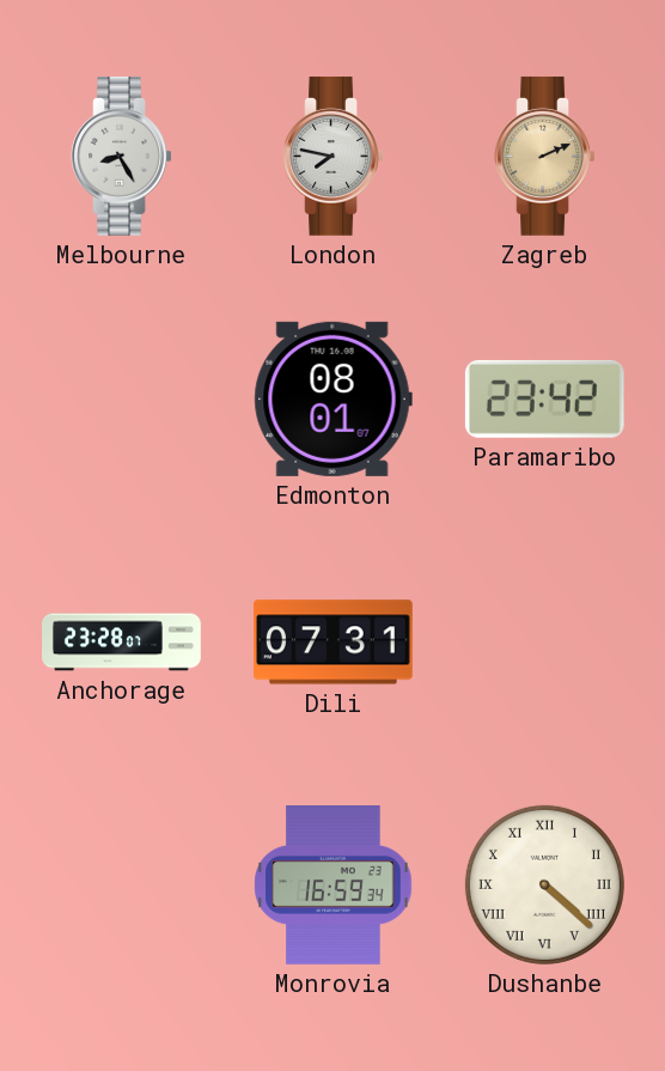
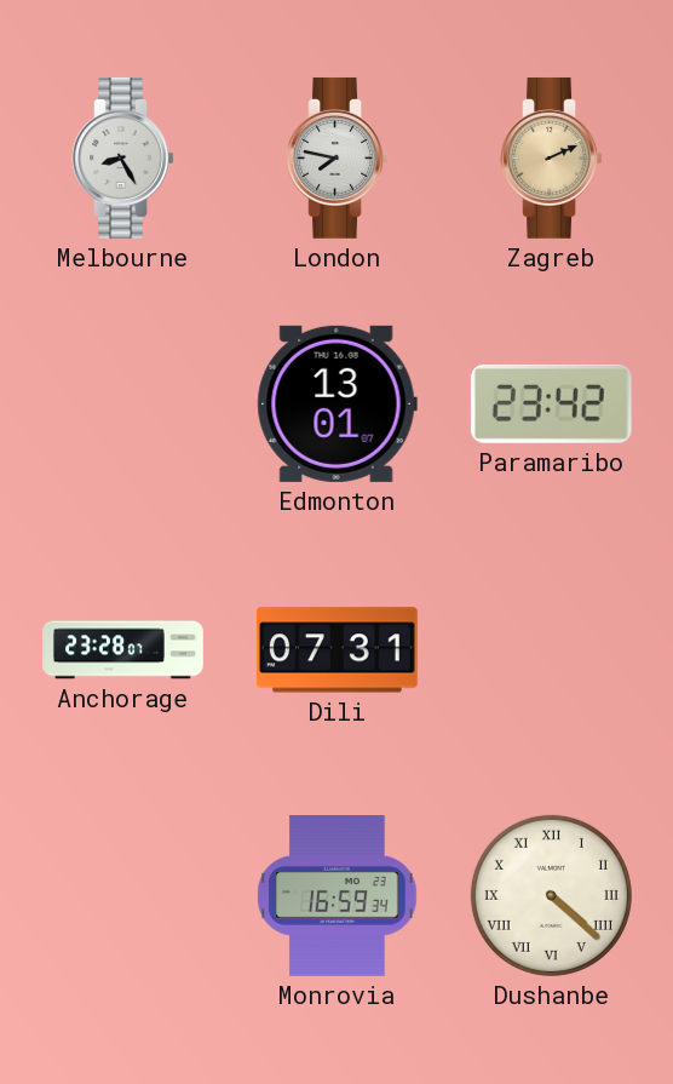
Edmonton: 08:01 -> 13:01 (336, 403)
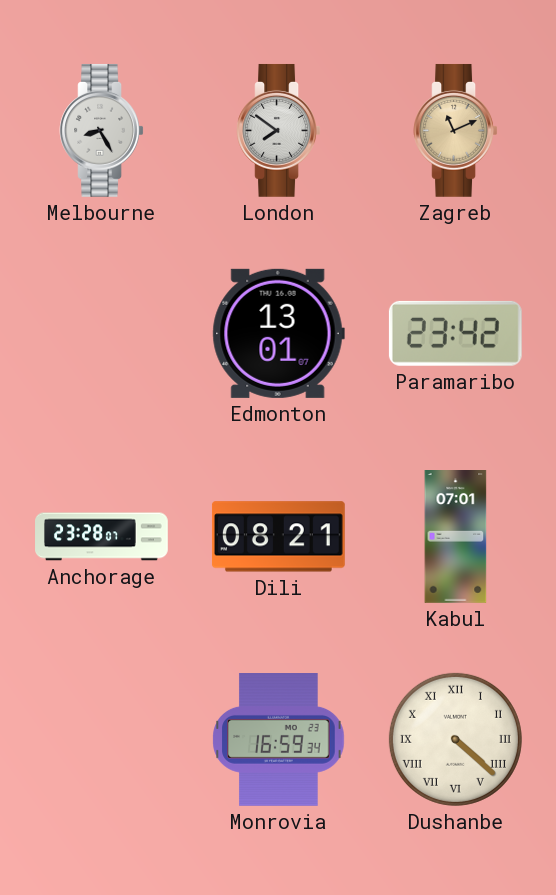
London: 7:47 -> 7:51 (279, 131)
Zagreb: 2:11 -> 11:11 (456, 131)
Dili: 07:31 -> 08:21 (278, 537)
Kabul: none -> 07:01 (456, 537)
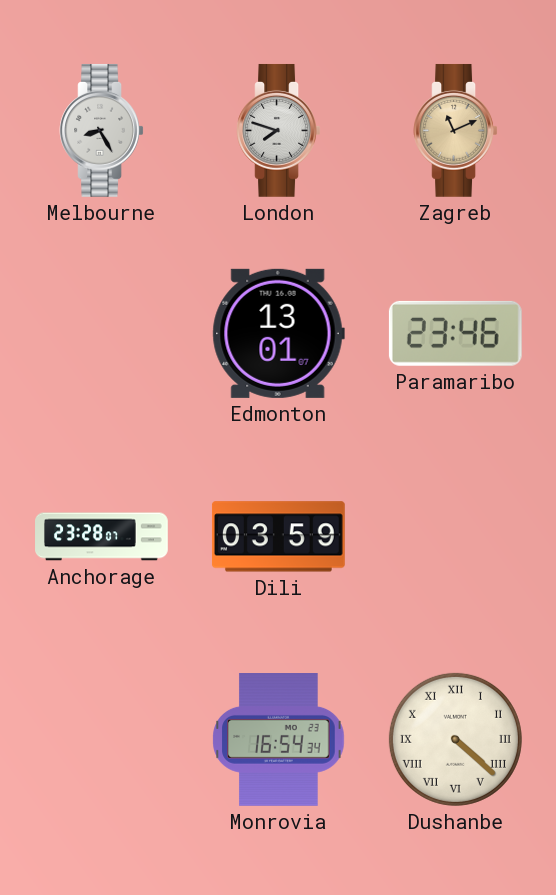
London: 7:51 -> 7:48 (279, 131)
Paramaribo: 23:42 -> 23:46 (455, 333)
Dili: 08:21 -> 03:59 (278, 537)
Kabul: 07:01 -> none (456, 537)
Monrovia: 16:59 -> 16:54 (279, 740)
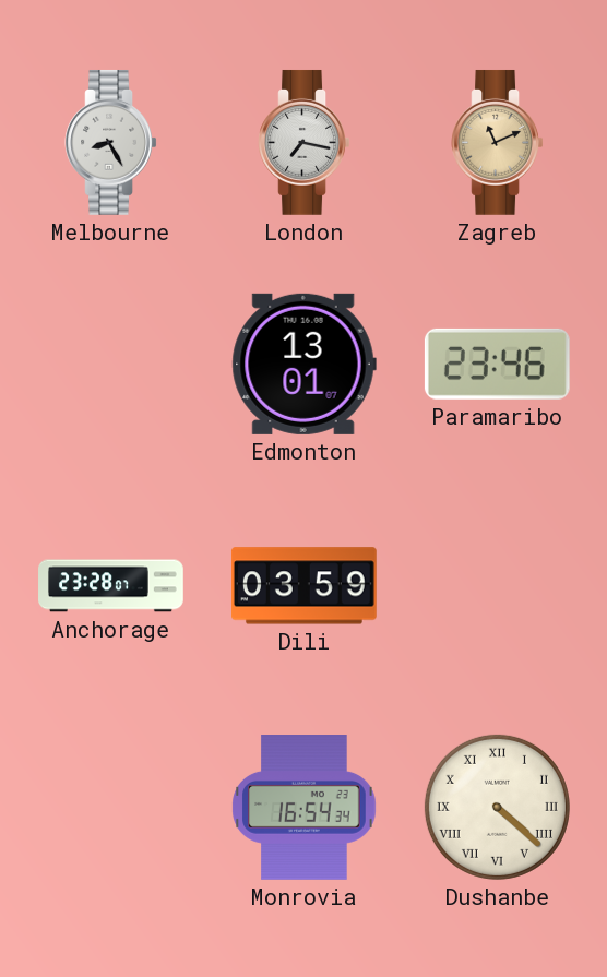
London: 7:48 -> 7:17 (305, 143)
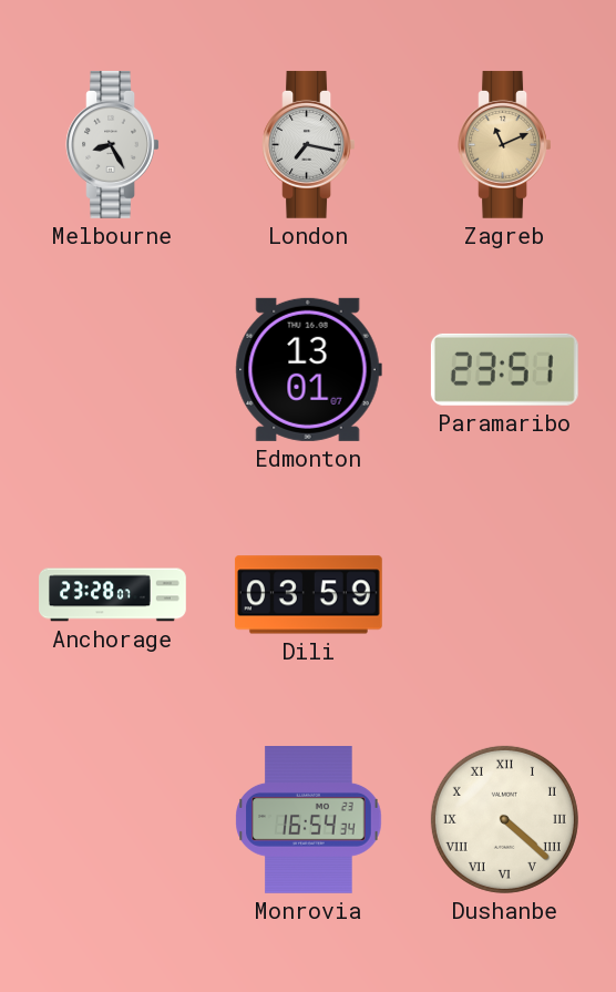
Paramaribo: 23:46 -> 23:51 (504, 369)
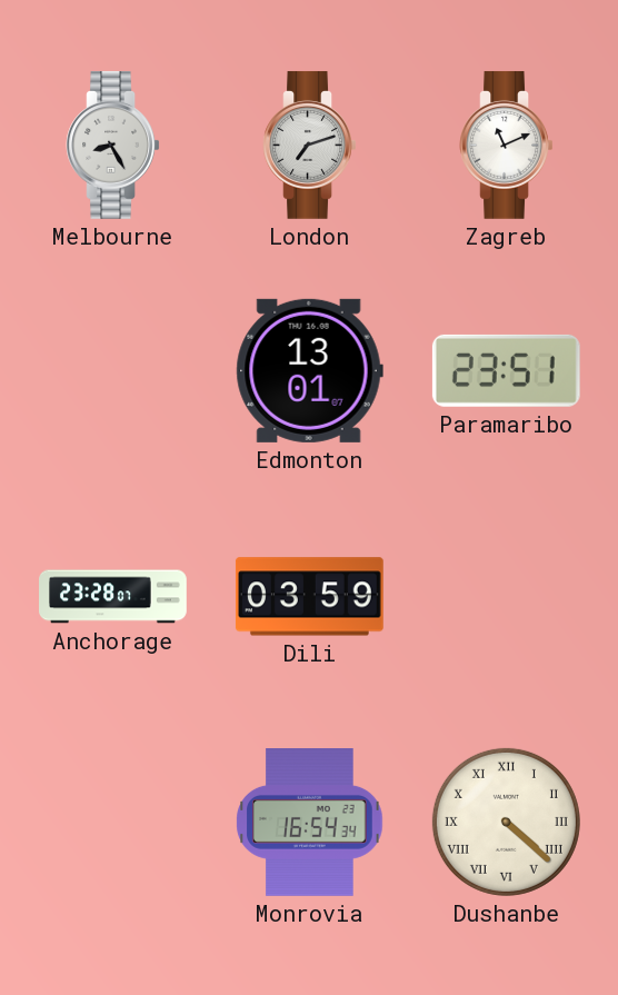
London: 7:17 -> 7:12 (310, 146)
Zagreb dial: champagne -> white (507, 146)
